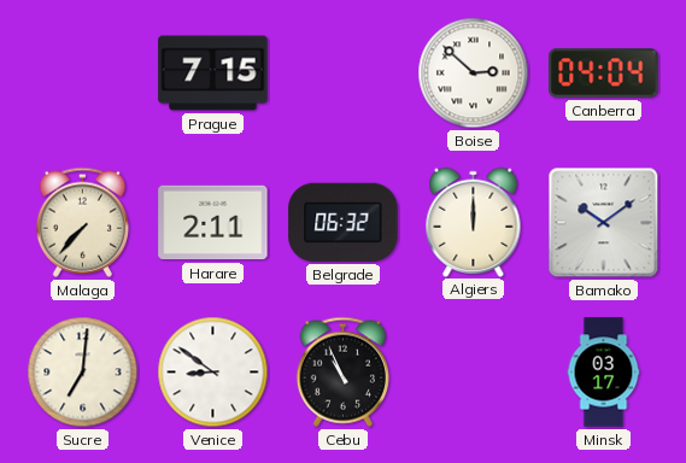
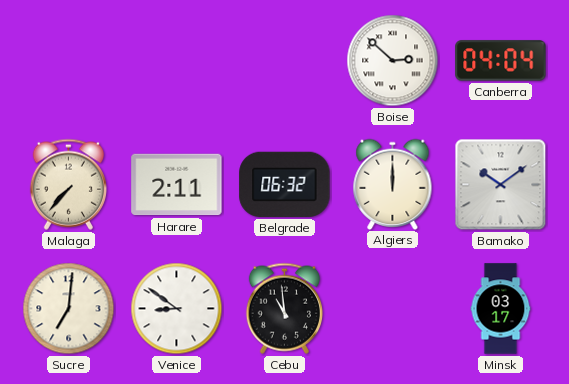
Prague: 7:15 -> none (213, 74)
Cebu: 10:56 -> 10:59 (284, 308)
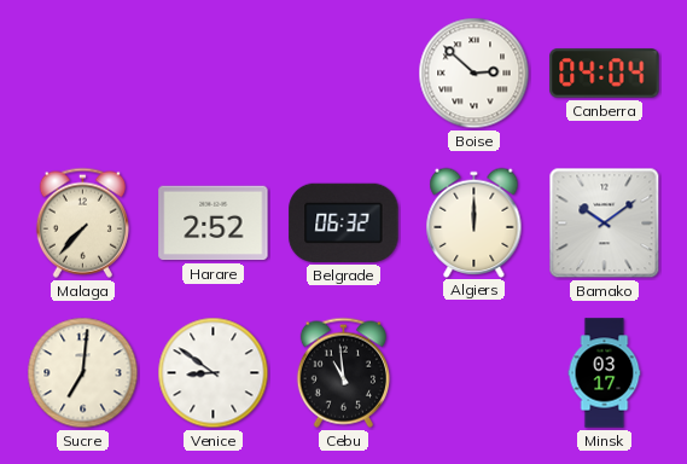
Harare: 2:11 -> 2:52 (214, 224)
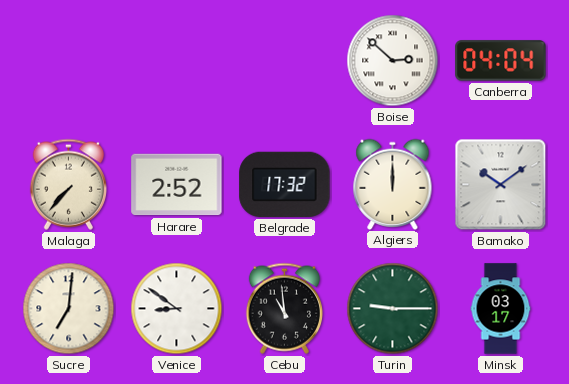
Belgrade: 06:32 -> 17:32 (285, 184)
Turin: none -> 9:15 (393, 309)
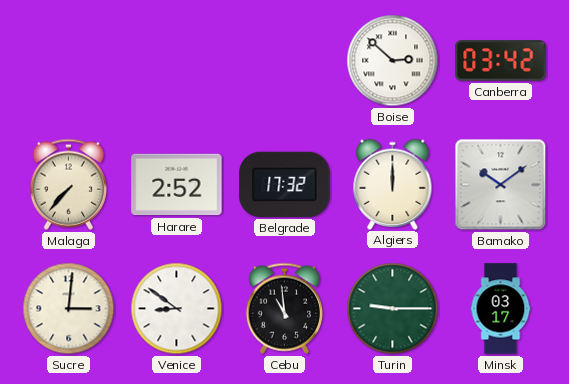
Canberra: 04:04 -> 03:42 (501, 61)
Sucre: 7:01 -> 3:01 (69, 309)
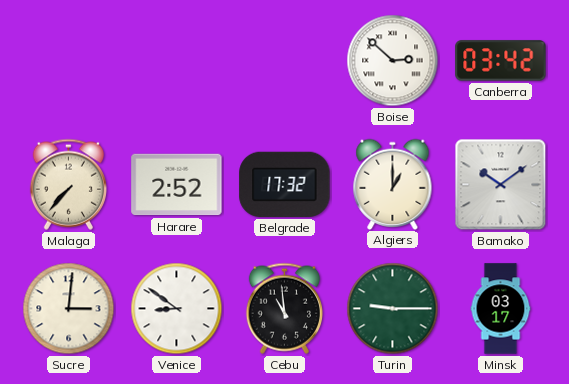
Algiers: 12:00 -> 1:00 (393, 184)
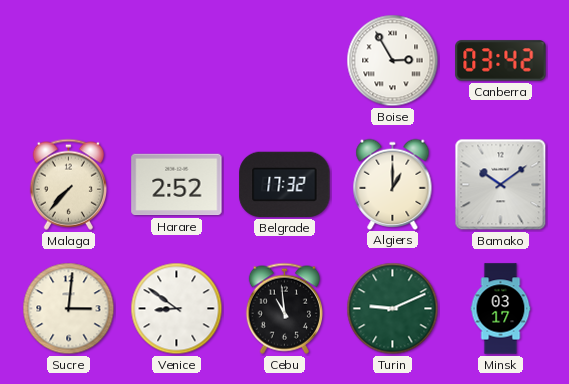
Boise: 2:52 -> 2:55 (393, 61)
Turin: 9:15 -> 9:11 (393, 309)
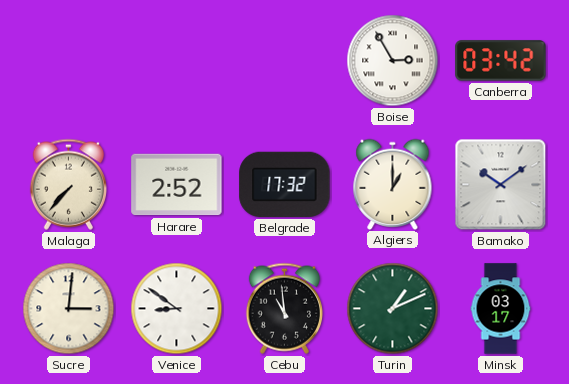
Turin: 9:11 -> 1:11 (393, 309)
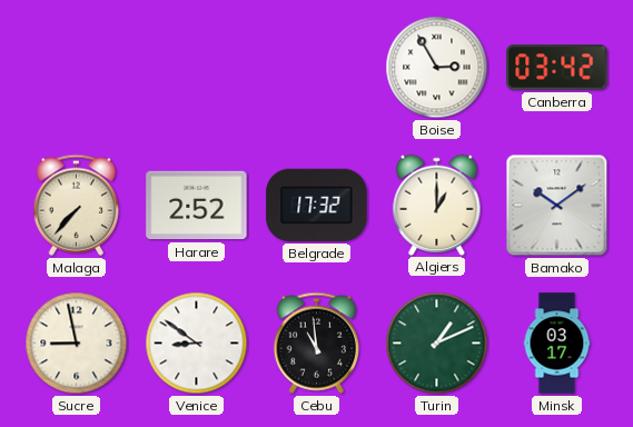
Sucre: 3:01 -> 8:58 (77, 344)
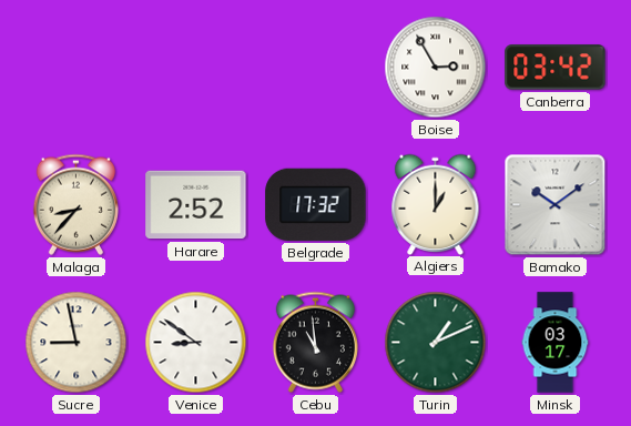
Malaga: 7:37 -> 8:37 (75, 204)
